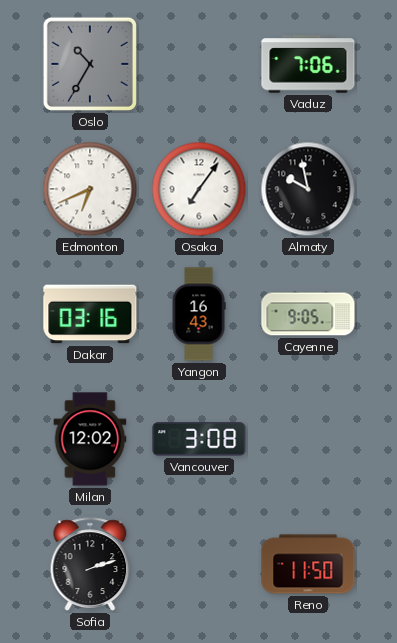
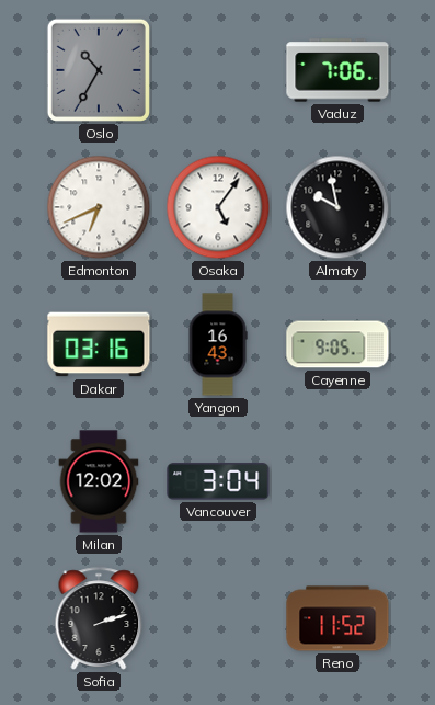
Osaka: 7:06 -> 5:06 (218, 207)
Vancouver: 3:08 -> 3:04 (218, 481)
Reno: 11:50 -> 11:52 (337, 618)
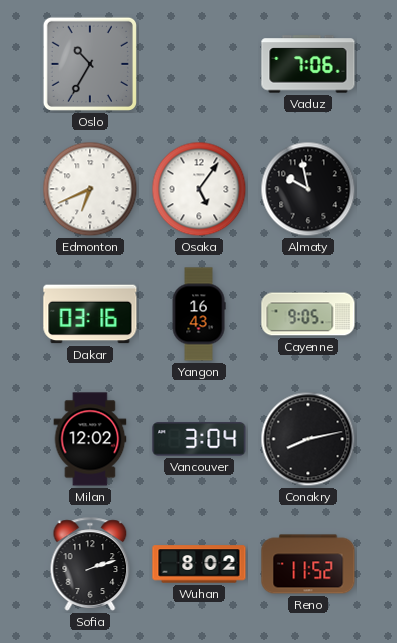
Conakry: none -> 8:13 (308, 439)
Wuhan: none -> 8:02 (199, 564)
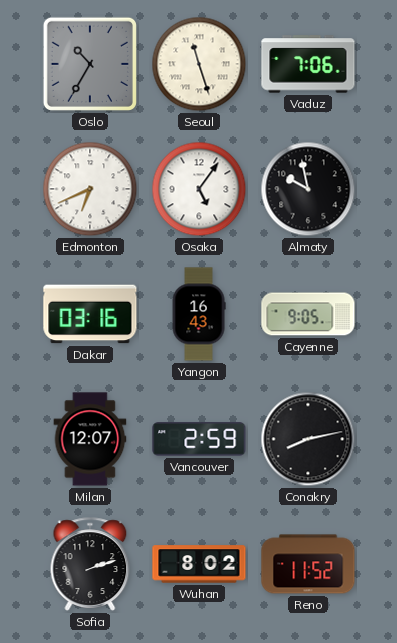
Seoul: none -> 11:27 (199, 64)
Milan: 12:02 -> 12:07 (90, 439)
Vancouver: 3:04 -> 2:59 (199, 439)
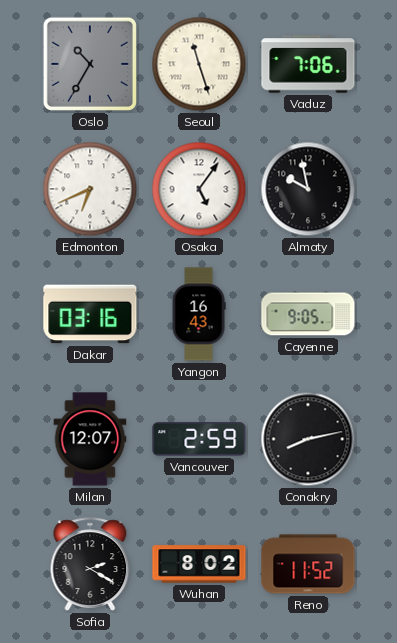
Sofia: 2:12 -> 2:20 (90, 564)
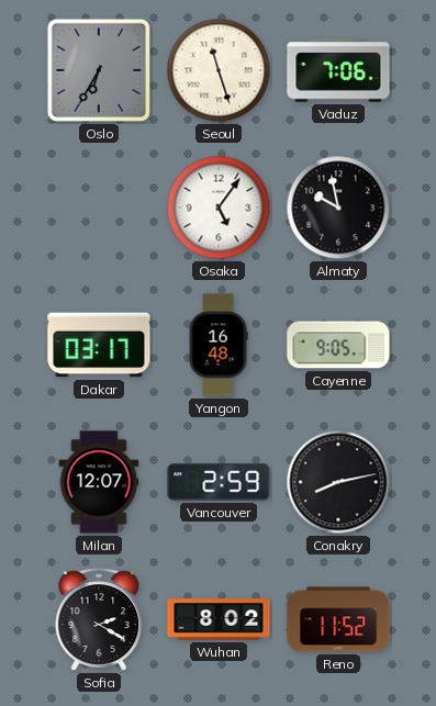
Oslo: 10:35 -> 6:35 (99, 70)
Edmonton: 6:41 -> none (90, 189)
Dakar: 03:16 -> 03:17 (99, 345)
Yangon: 16:43 -> 16:48 (219, 345)
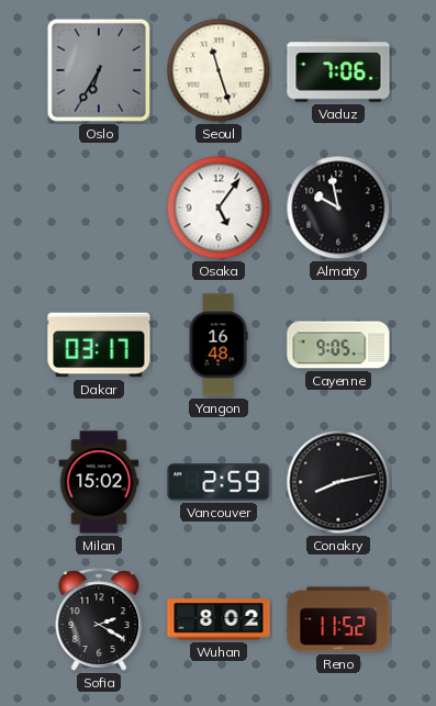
Milan: 12:07 -> 15:02 (99, 482)
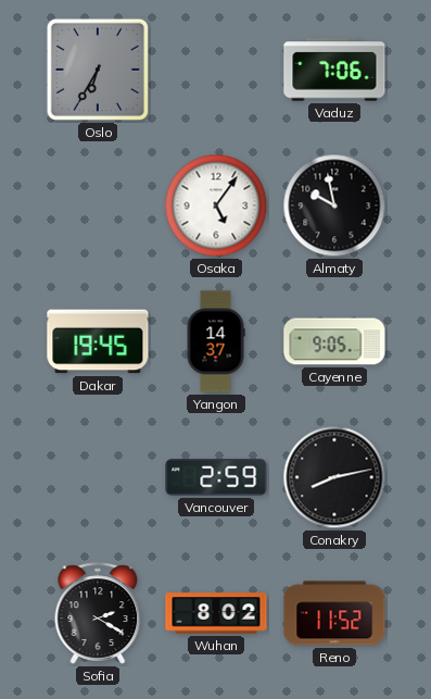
Seoul: 11:27 -> none (219, 70)
Dakar: 03:17 -> 19:45 (98, 341)
Yangon: 16:48 -> 14:37 (216, 341)
Milan: 15:02 -> none (99, 482)
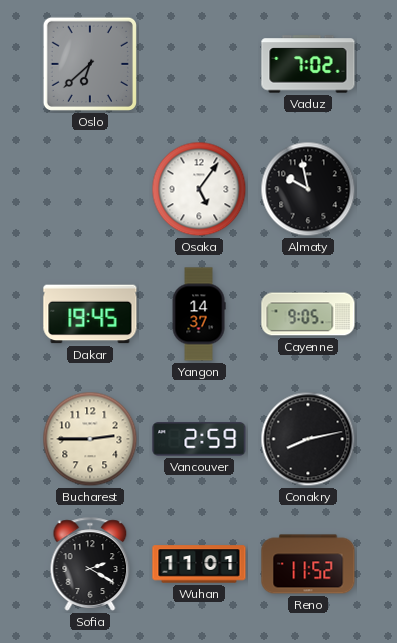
Oslo: 6:35 -> 6:38 (90, 64)
Vaduz: 7:06 -> 7:02 (308, 64)
Bucharest: none -> 2:45 (90, 439)
Wuhan: 8:02 -> 11:01 (199, 564)
